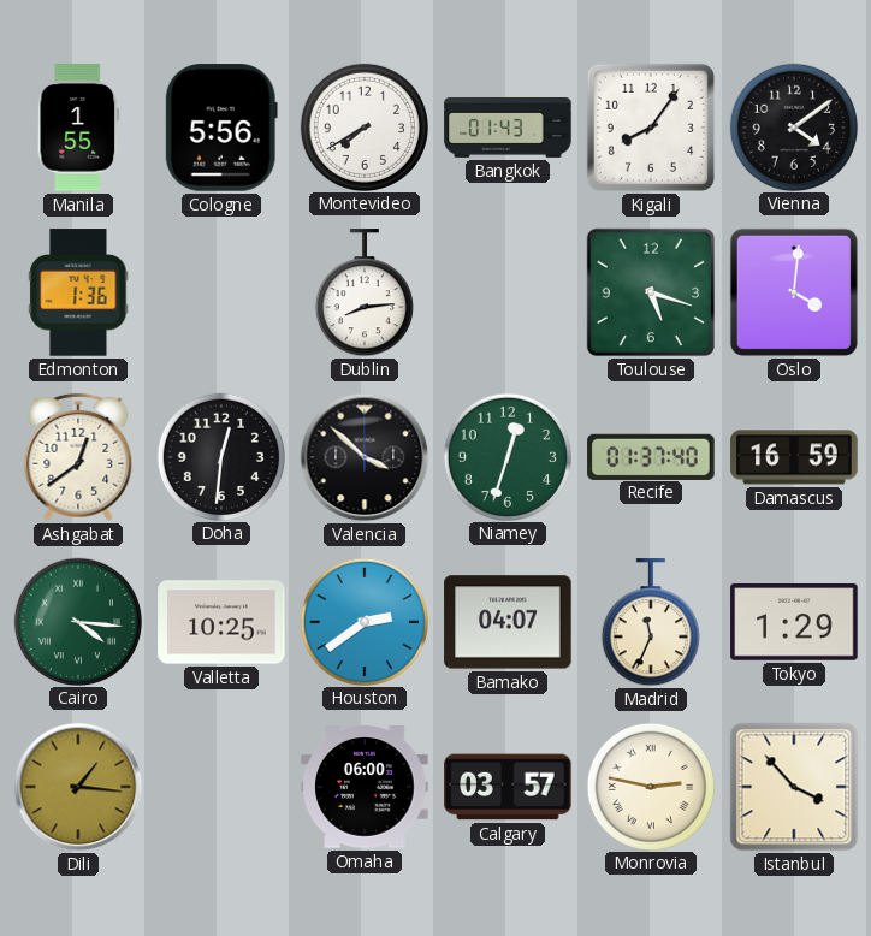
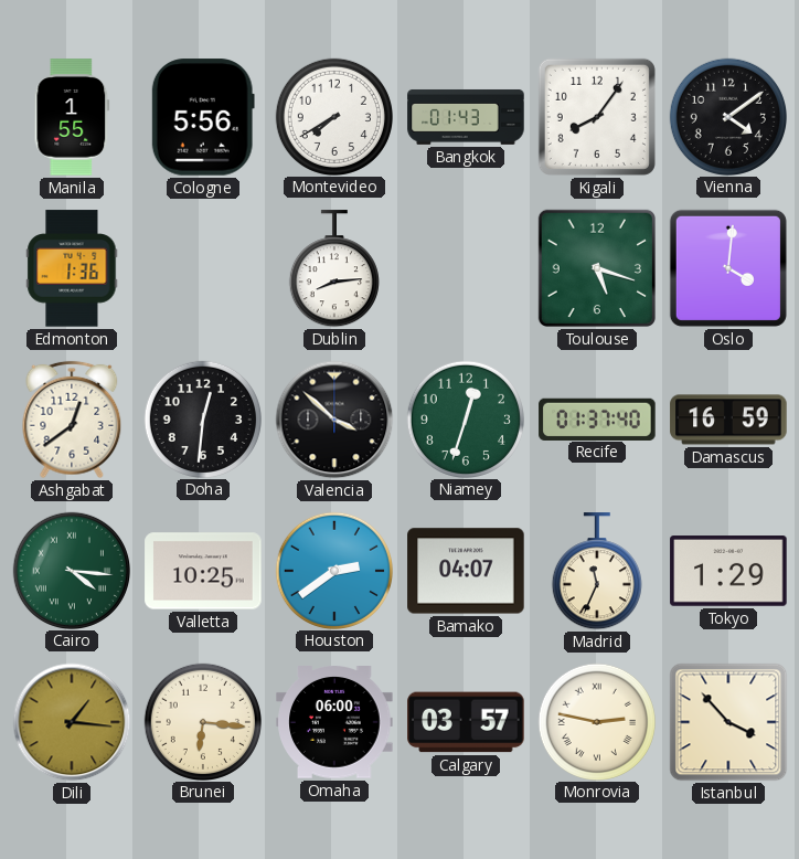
Brunei: none -> 6:16 (202, 721)
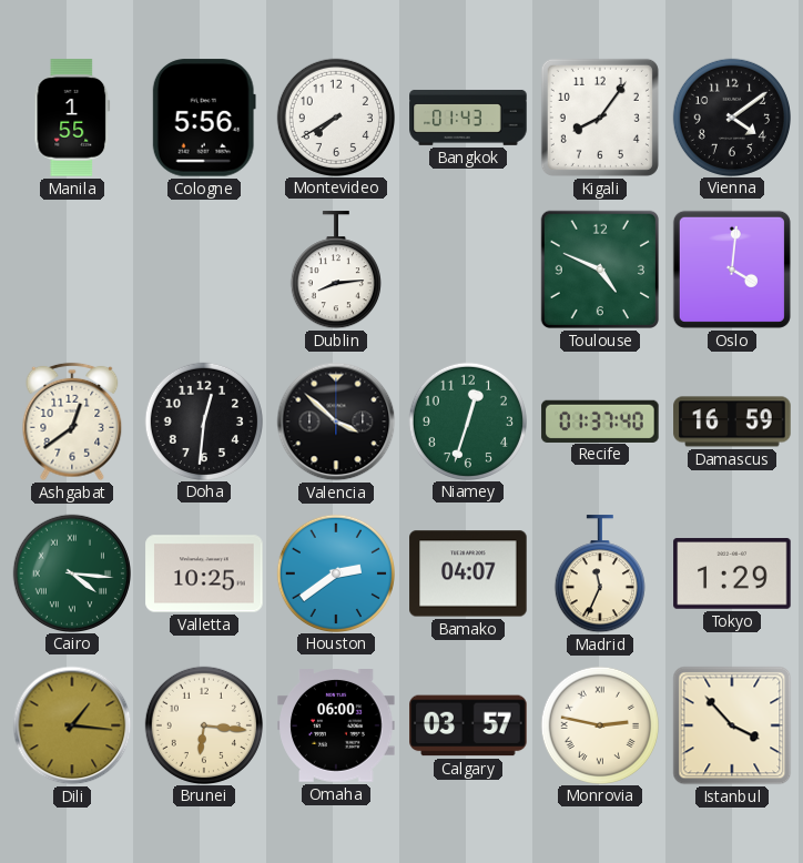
Edmonton: 1:36 -> none (72, 268)
Toulouse: 5:18 -> 4:49 (600, 270)
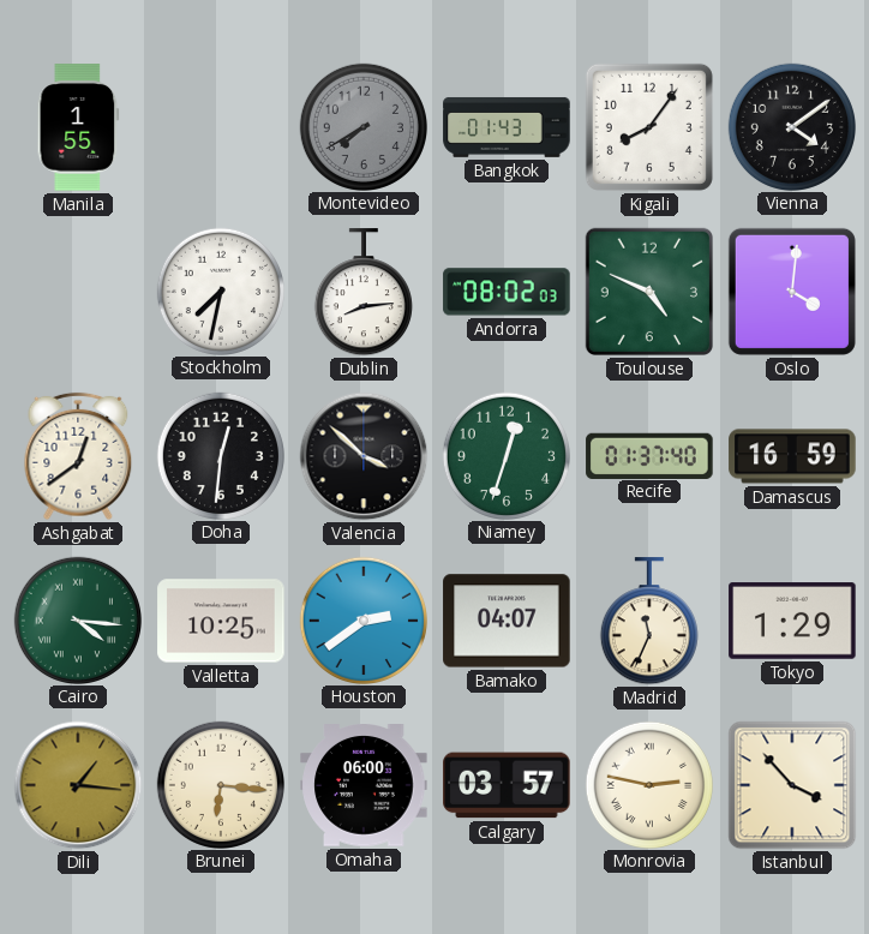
Cologne: 5:56 -> none (204, 118)
Montevideo dial: white -> grey (362, 126)
Stockholm: none -> 7:32 (220, 291)
Andorra: none -> 08:02 (507, 292)
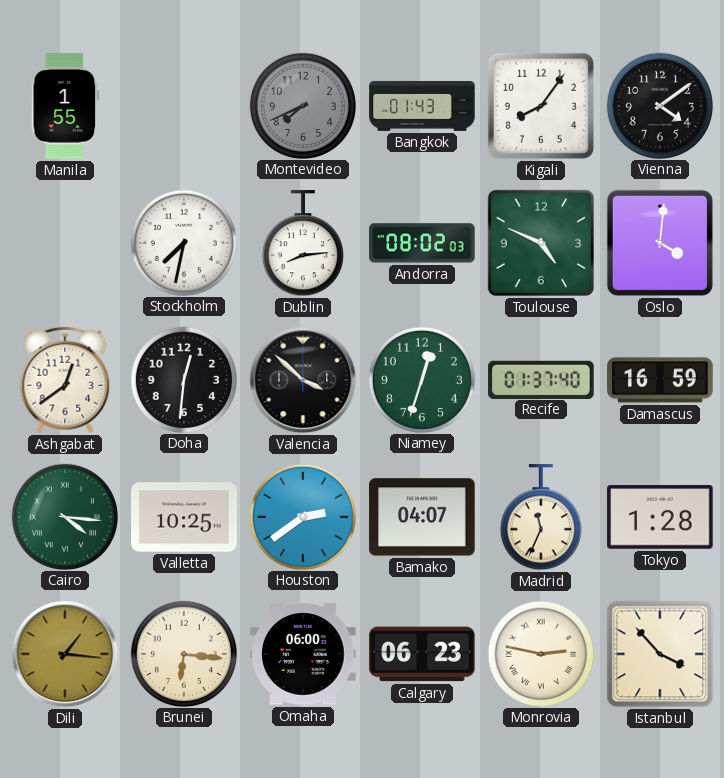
Montevideo: 7:40 -> 7:41 (302, 105)
Tokyo: 1:29 -> 1:28 (660, 517)
Calgary: 03:57 -> 06:23 (422, 654)
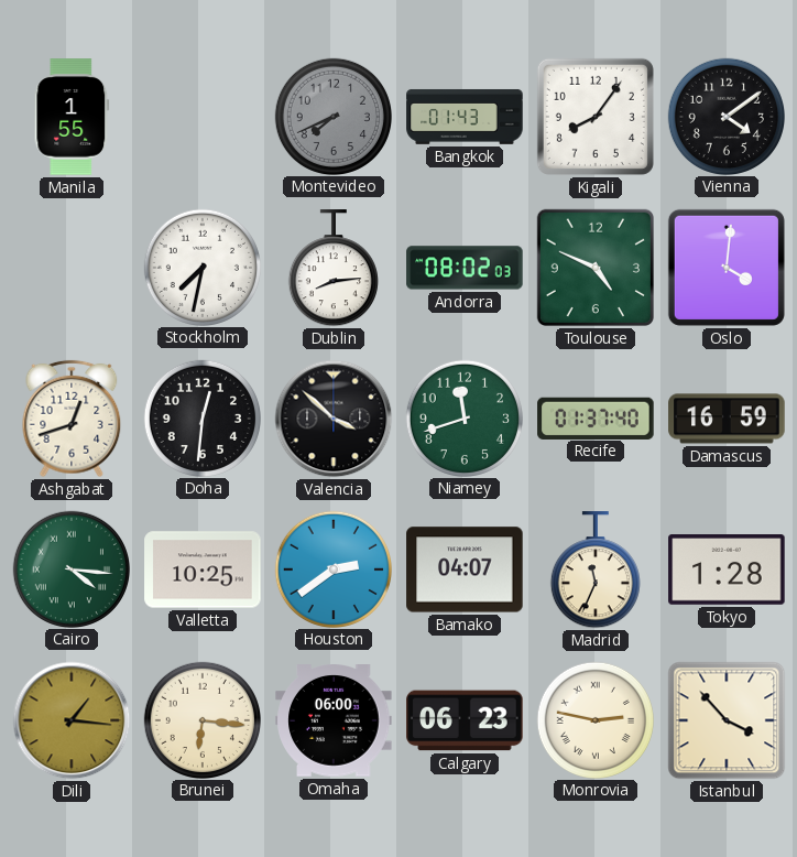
Ashgabat: 12:39 -> 12:42 (72, 419)
Niamey: 12:33 -> 11:42 (463, 417)
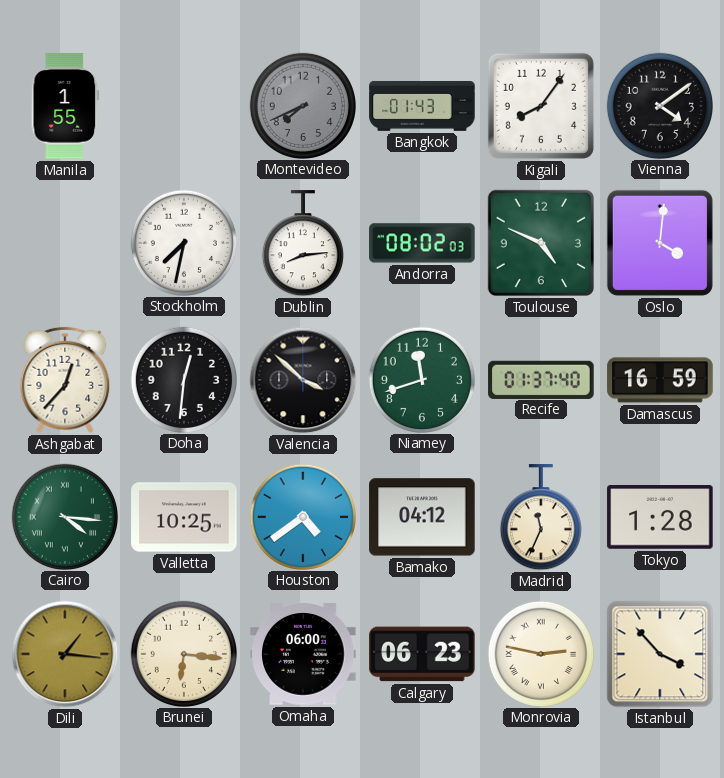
Ashgabat: 12:42 -> 12:37 (65, 380)
Houston: 2:39 -> 4:39 (302, 516)
Bamako: 04:07 -> 04:12 (422, 517)
